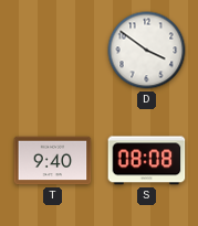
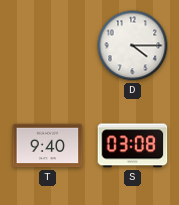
D: 3:51 -> 4:15 (133, 46)
S: 08:08 -> 03:08 (133, 146)
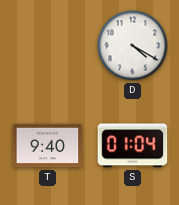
D: 4:15 -> 4:20 (133, 46)
S: 03:08 -> 01:04 (133, 146)
